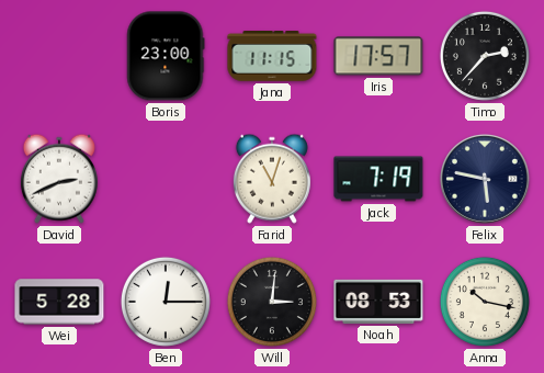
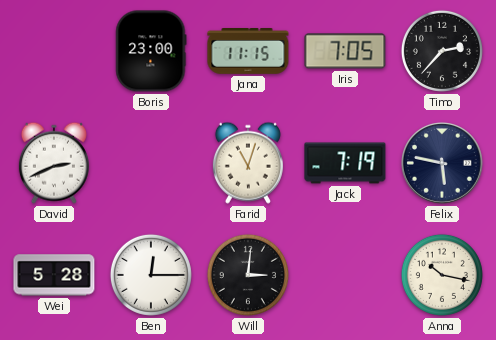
Iris: 17:57 -> 7:05 (345, 51)
Noah: 08:53 -> none (378, 302)
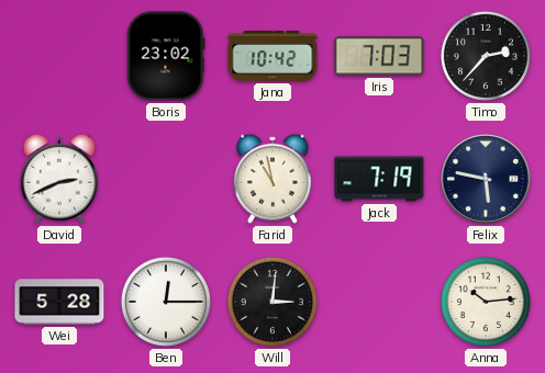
Boris: 23:00 -> 23:02 (166, 56)
Jana: 11:15 -> 10:42 (272, 57)
Iris: 7:05 -> 7:03 (379, 56)
Farid: 11:03 -> 10:58 (272, 179)
Anna: 10:17 -> 10:14 (486, 302)
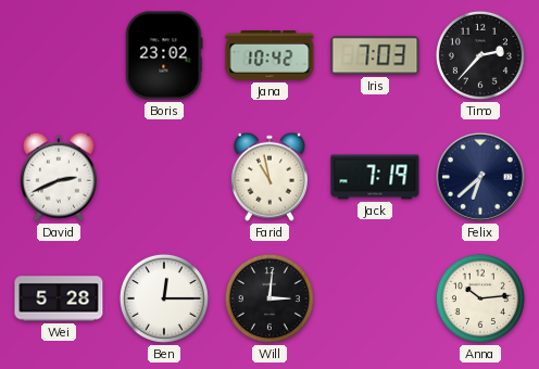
Felix: 5:47 -> 6:38 (481, 178)
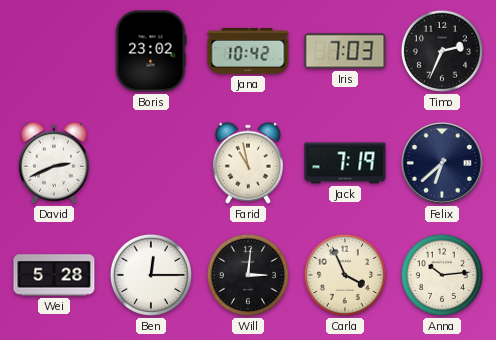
Timo: 2:37 -> 2:34 (442, 51)
Carla: none -> 3:56 (345, 275)
